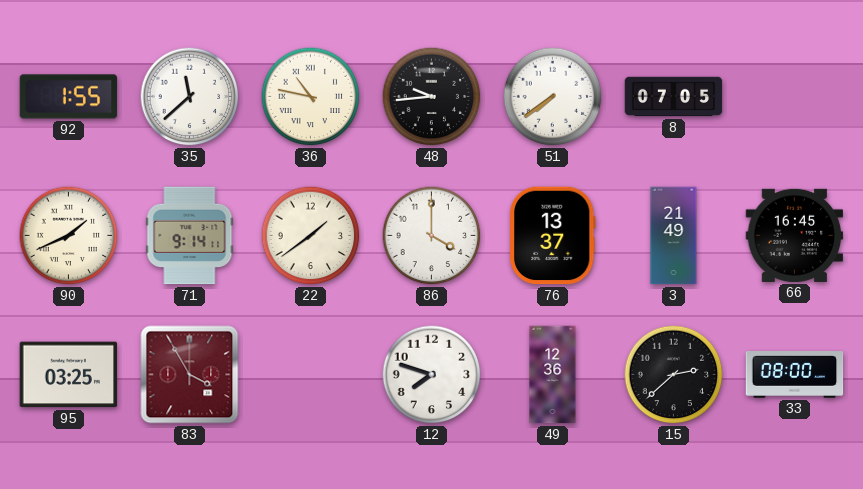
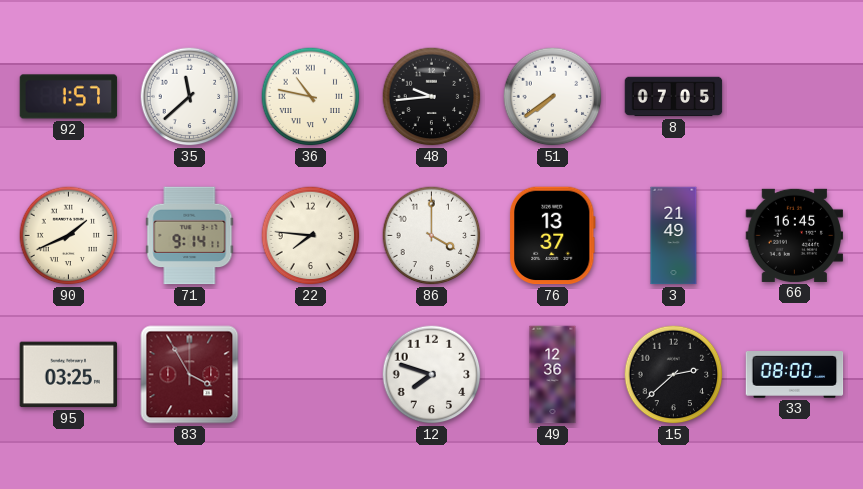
92: 1:55 -> 1:57 (69, 97)
22: 1:39 -> 7:46 (311, 236)
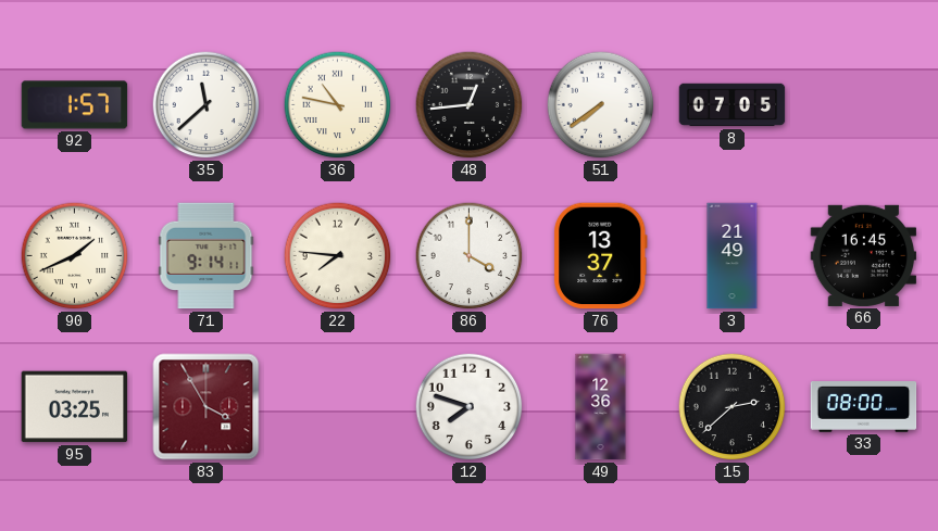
48: 9:44 -> 12:44 (470, 105)
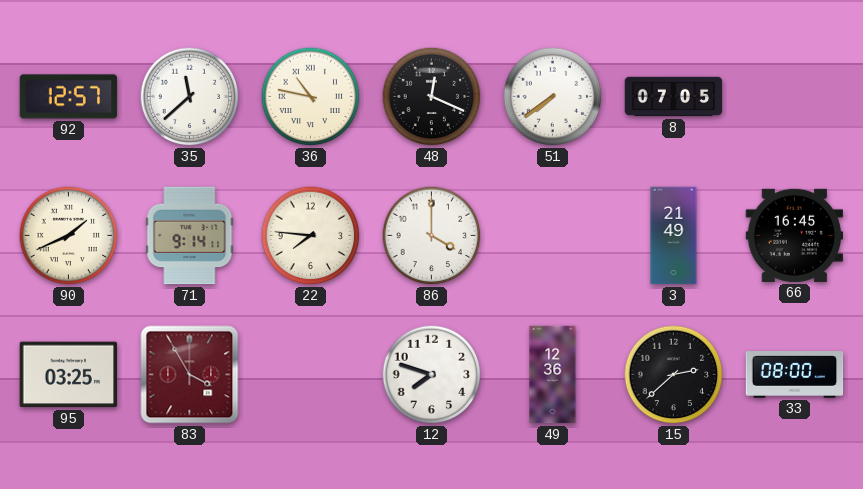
92: 1:57 -> 12:57 (69, 97)
48: 12:44 -> 12:19 (432, 97)
76: 13:37 -> none (600, 256)
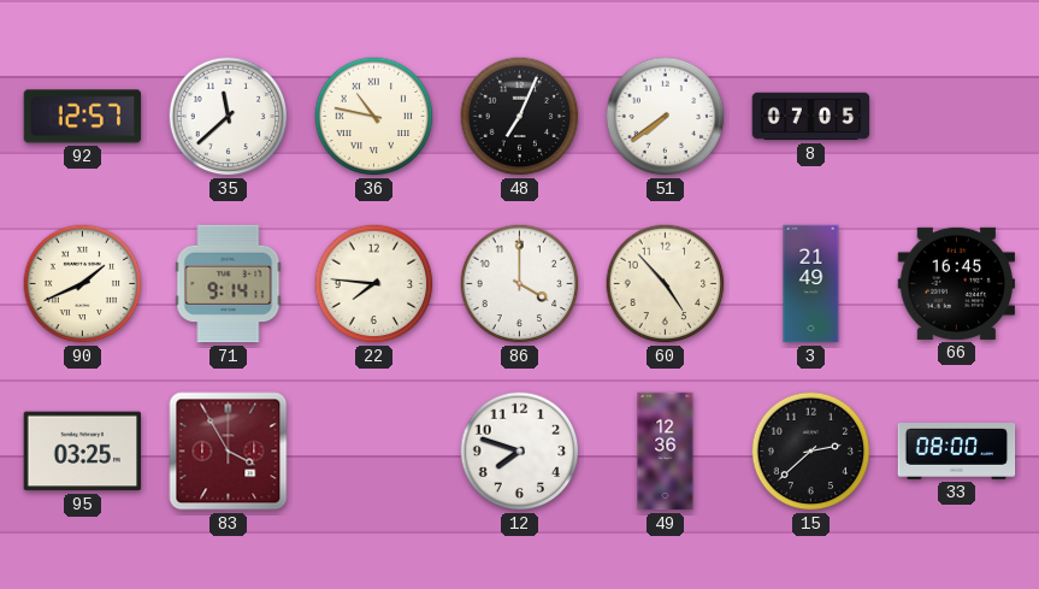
48: 12:19 -> 7:04 (520, 117)
60: none -> 4:53 (666, 284)
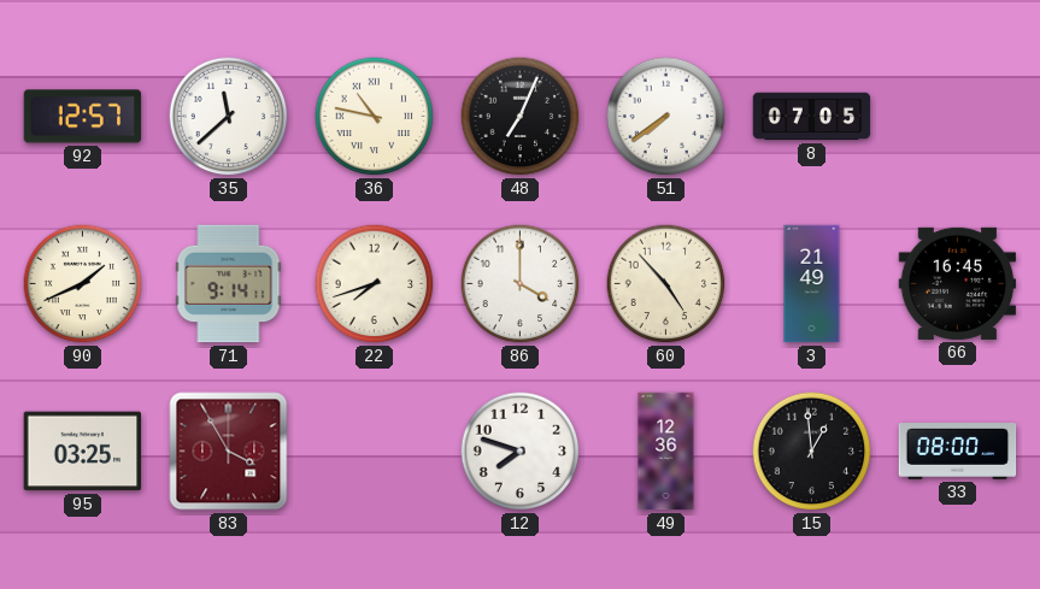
22: 7:46 -> 7:42 (375, 284)
15: 2:38 -> 12:59 (812, 452)
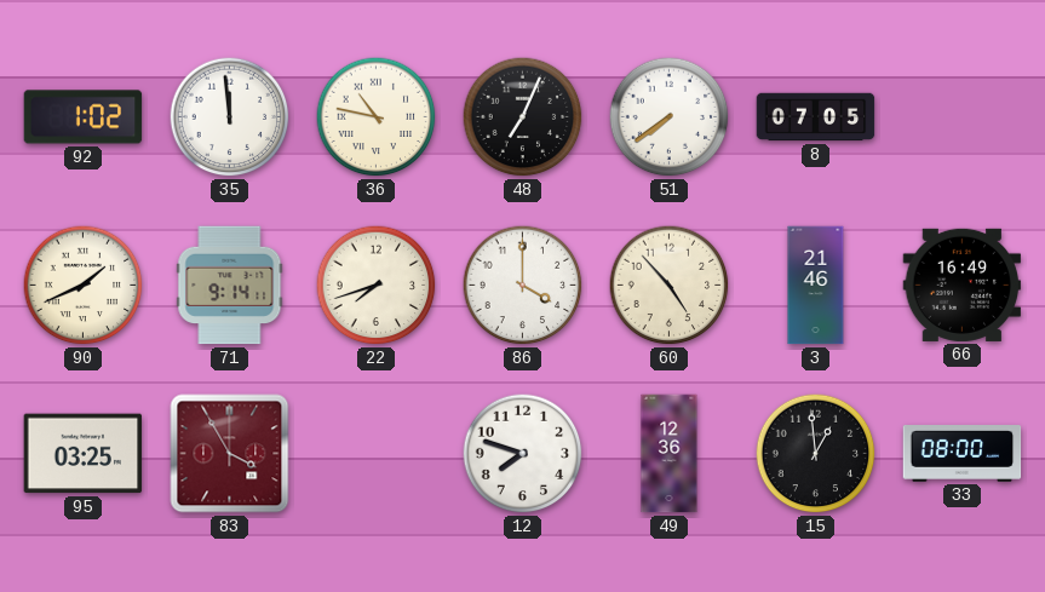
92: 12:57 -> 1:02 (84, 117)
35: 11:38 -> 11:59 (230, 117)
3: 21:49 -> 21:46 (816, 286)
66: 16:45 -> 16:49 (963, 284)
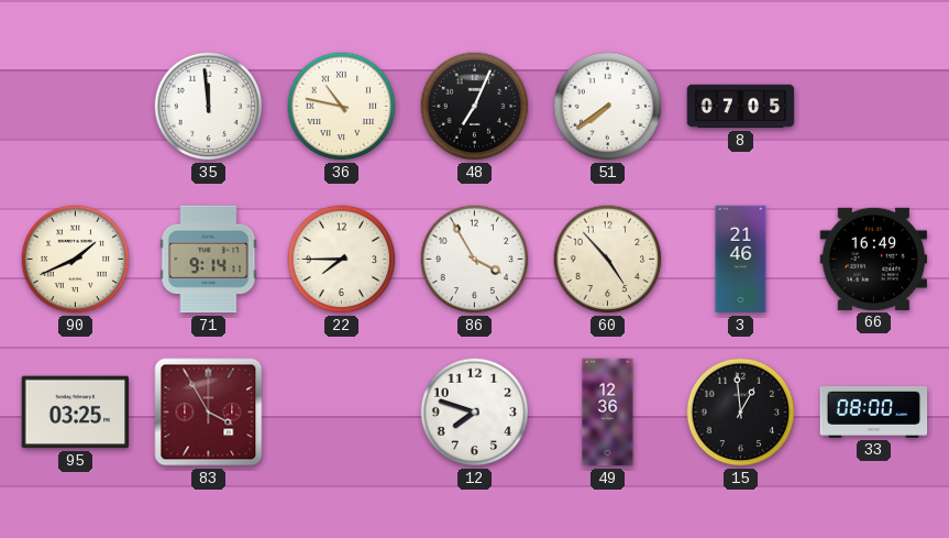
92: 1:02 -> none (84, 117)
22: 7:42 -> 7:45 (342, 260)
86: 4:00 -> 3:55 (475, 260)
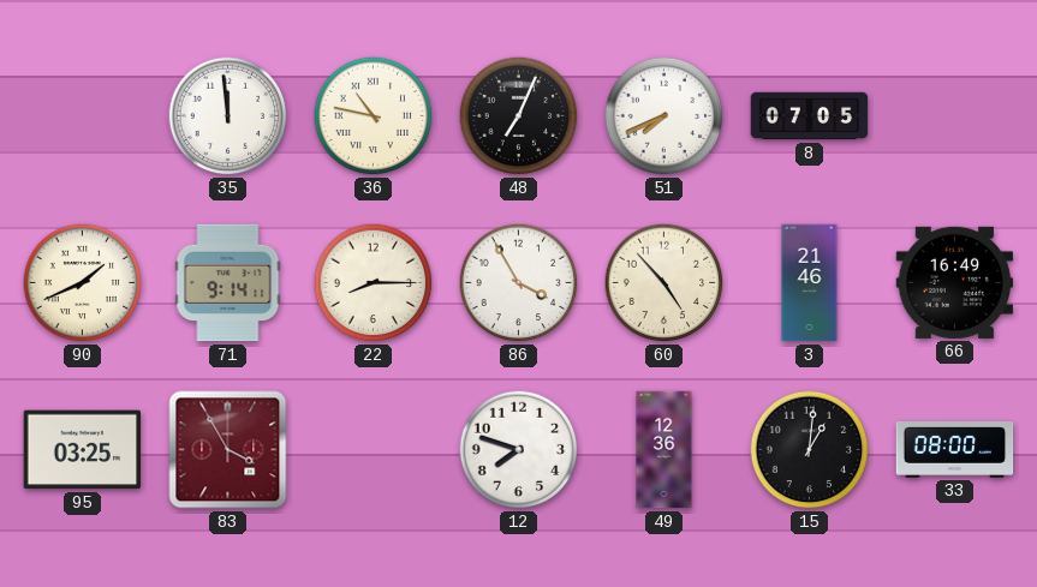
51: 7:39 -> 7:41 (664, 116)
22: 7:45 -> 8:15 (374, 283)
15: 12:59 -> 1:01 (810, 450)
